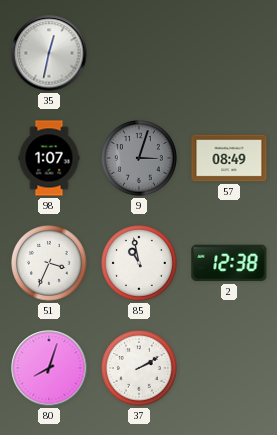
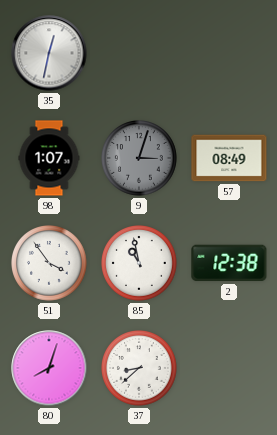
51: 3:34 -> 3:54 (49, 263)
37: 2:10 -> 8:38 (139, 368)
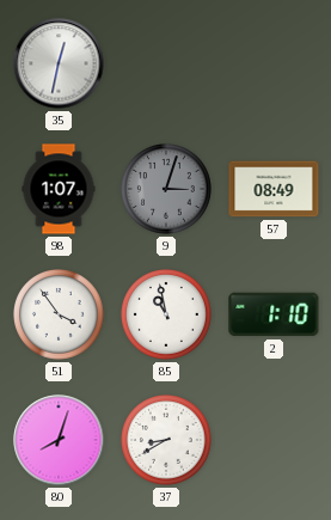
2: 12:38 -> 1:10 (274, 314)
37: 8:38 -> 8:40 (166, 440)
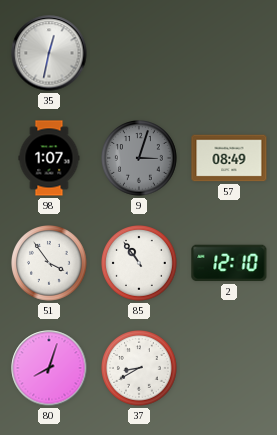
85: 10:58 -> 10:54 (139, 263)
2: 1:10 -> 12:10 (229, 263)
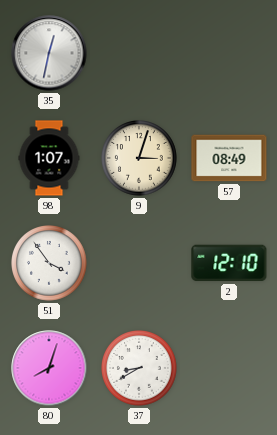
9 dial: grey -> cream (139, 158)
85: 10:54 -> none (139, 263)
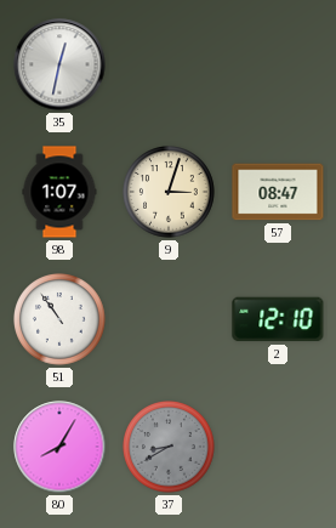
57: 08:49 -> 08:47 (278, 192)
51: 3:54 -> 10:54 (59, 319)
80: 8:03 -> 8:05 (59, 447)
37 dial: white -> grey (169, 447)
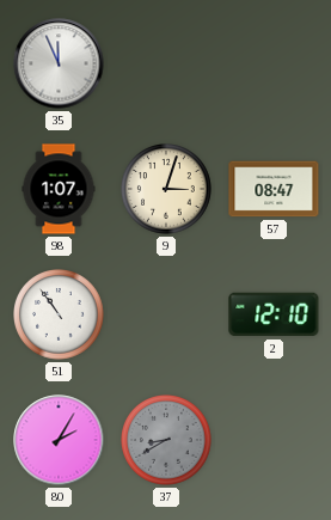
35: 12:32 -> 11:56 (59, 63)
80: 8:05 -> 2:05 (59, 440)
